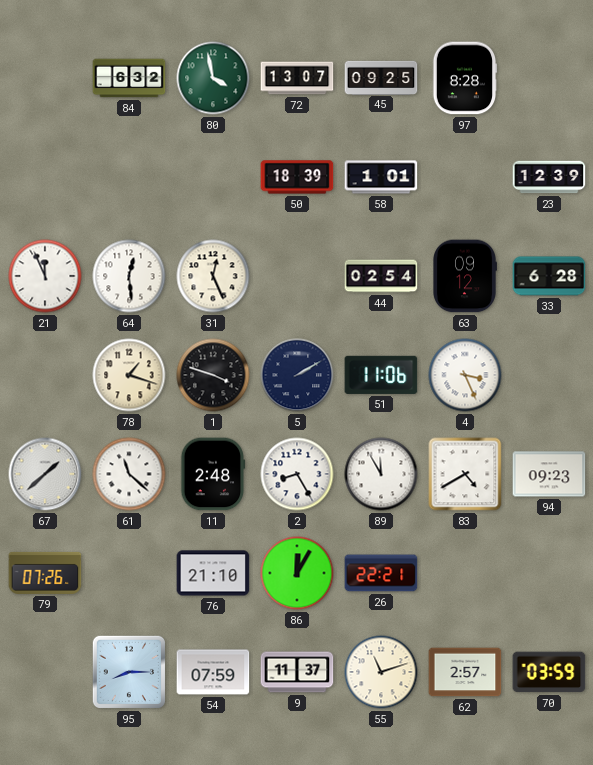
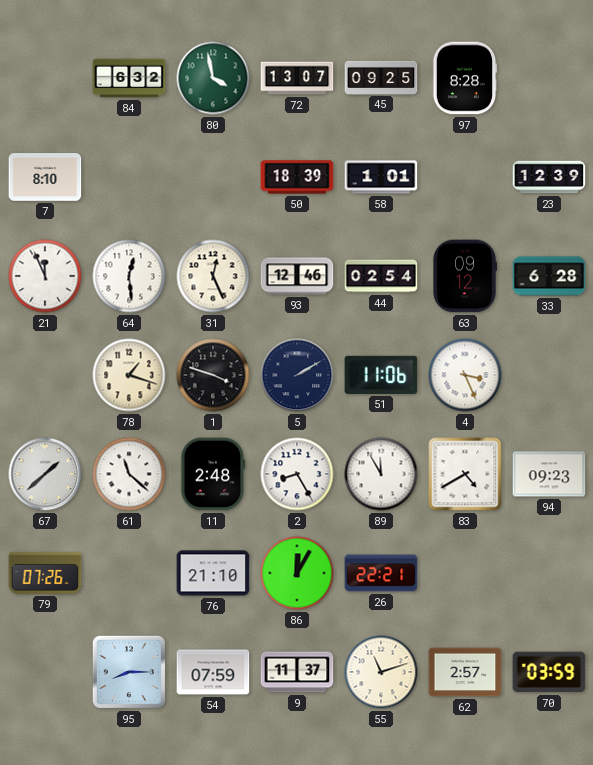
7: none -> 8:10 (45, 177)
93: none -> 12:46 (297, 276)
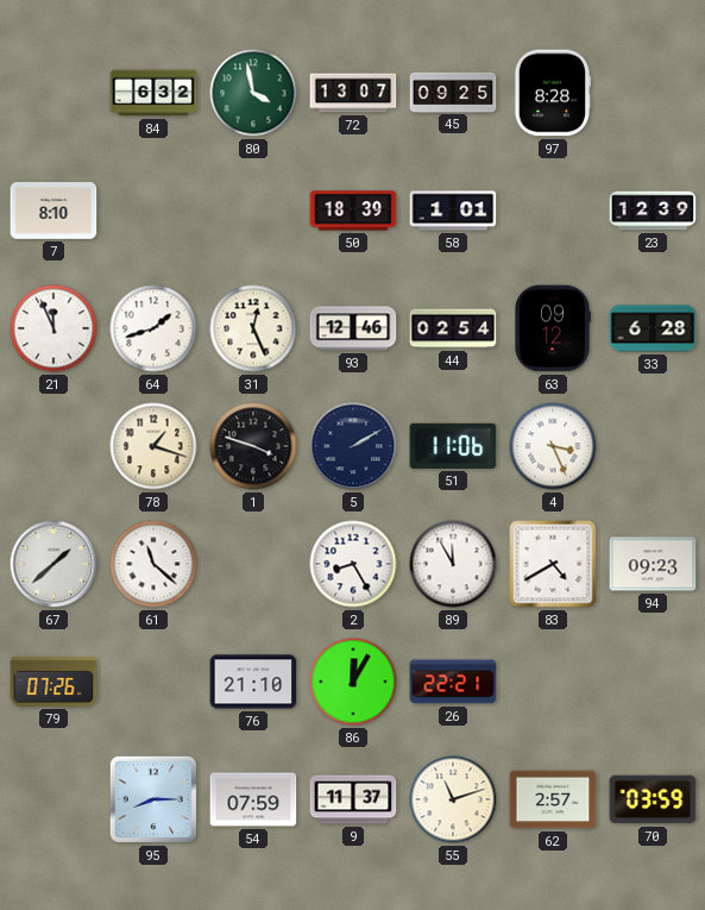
64: 12:29 -> 1:42 (153, 328)
11: 2:48 -> none (213, 474)
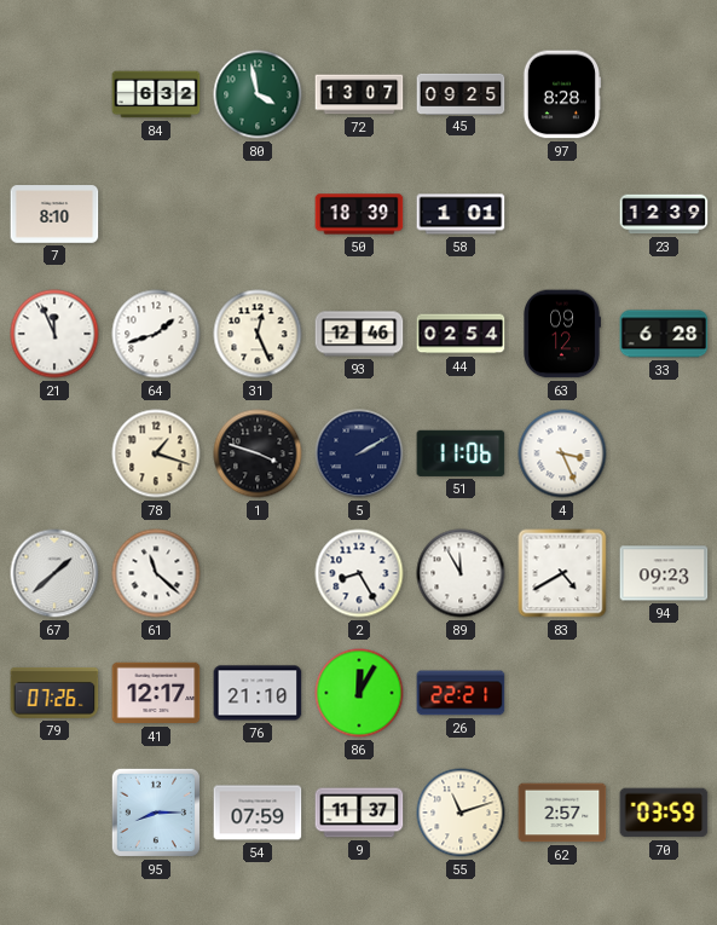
41: none -> 12:17 (156, 693)
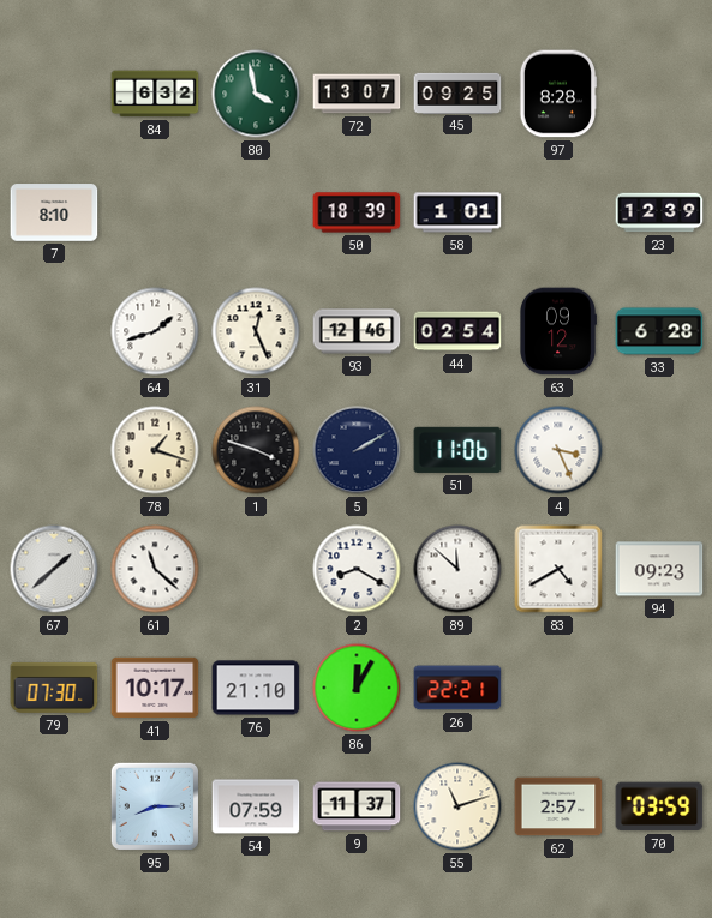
21: 11:56 -> none (54, 334)
2: 8:25 -> 8:20 (357, 569)
89: 11:55 -> 11:52 (457, 569)
79: 07:26 -> 07:30 (54, 688)
41: 12:17 -> 10:17 (155, 688)
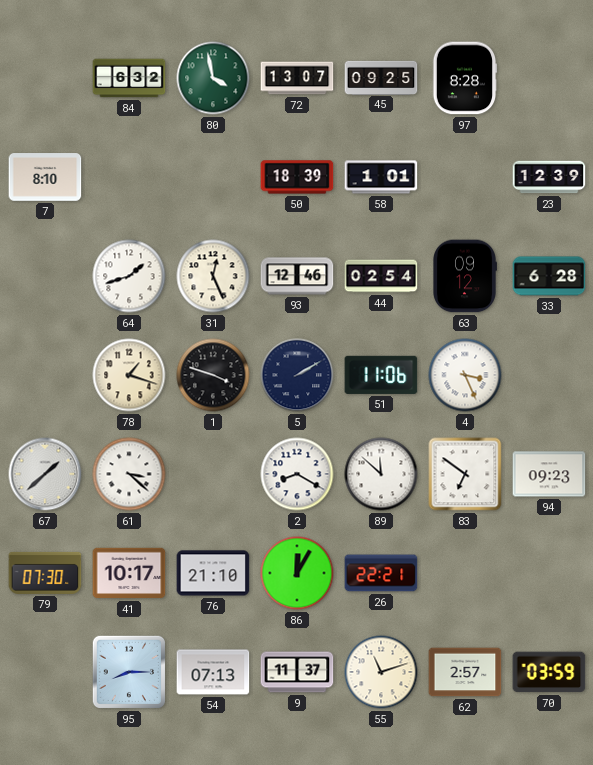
61: 11:22 -> 3:22 (129, 474)
83: 4:40 -> 6:51 (465, 474)
54: 07:59 -> 07:13 (213, 672)
